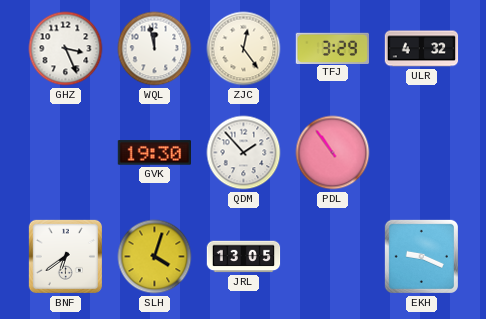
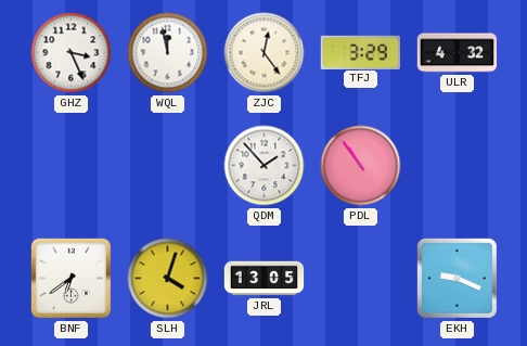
GVK: 19:30 -> none (154, 153)
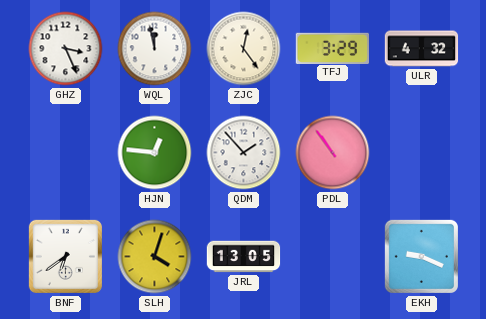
HJN: none -> 12:46 (155, 153)
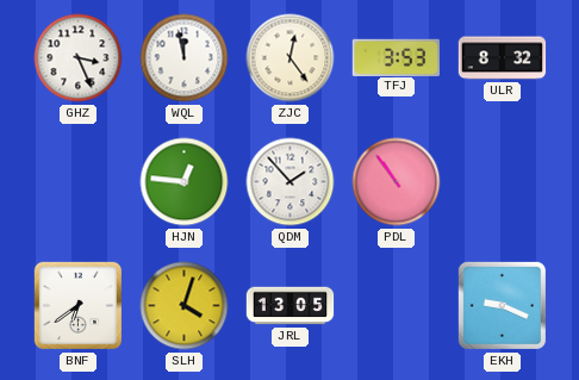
TFJ: 3:29 -> 3:53 (396, 57)
ULR: 4:32 -> 8:32 (503, 58)
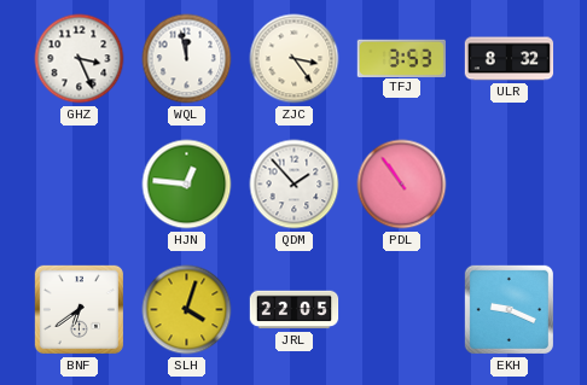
ZJC: 12:24 -> 3:24 (295, 59)
JRL: 13:05 -> 22:05 (295, 310)
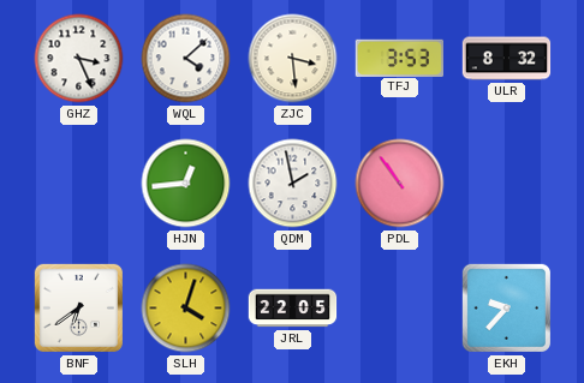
WQL: 11:58 -> 4:08 (186, 59)
ZJC: 3:24 -> 3:29 (293, 59)
HJN: 12:46 -> 12:44 (186, 184)
QDM: 1:53 -> 1:58 (293, 184)
EKH: 9:19 -> 9:37 (506, 307)
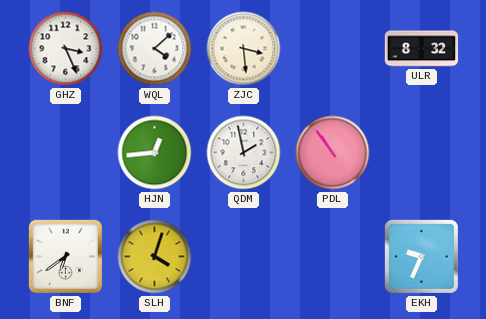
TFJ: 3:53 -> none (399, 58)
JRL: 22:05 -> none (293, 309)
EKH: 9:37 -> 9:34 (421, 256)
